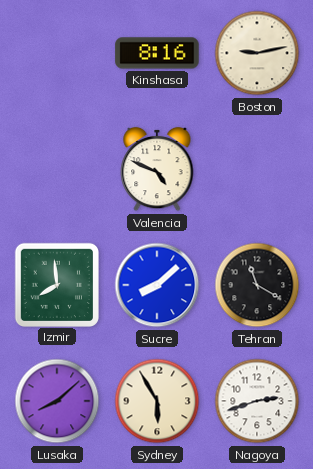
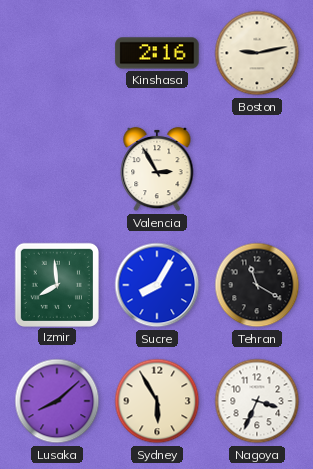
Kinshasa: 8:16 -> 2:16 (157, 53)
Valencia: 4:49 -> 2:55 (157, 169)
Sucre: 8:08 -> 8:05 (157, 285)
Nagoya: 2:42 -> 3:34 (257, 401)
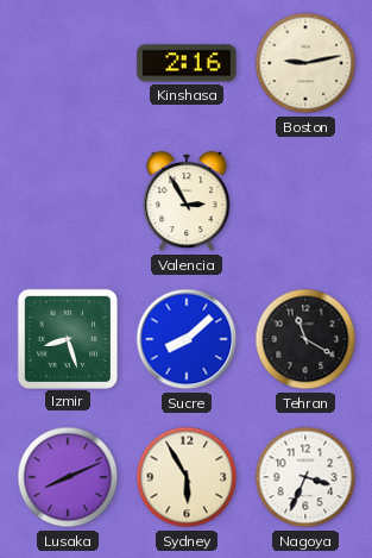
Izmir: 7:59 -> 8:27 (67, 338)
Sucre: 8:05 -> 8:08 (187, 339)
Lusaka: 8:08 -> 8:11 (68, 477)
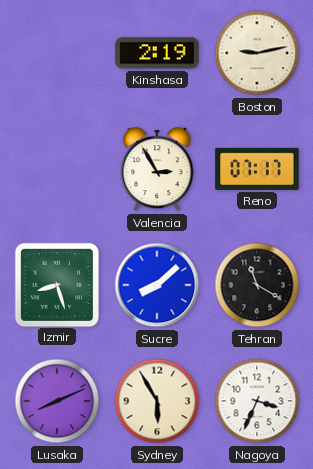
Kinshasa: 2:16 -> 2:19 (157, 53)
Reno: none -> 07:17 (257, 169)
